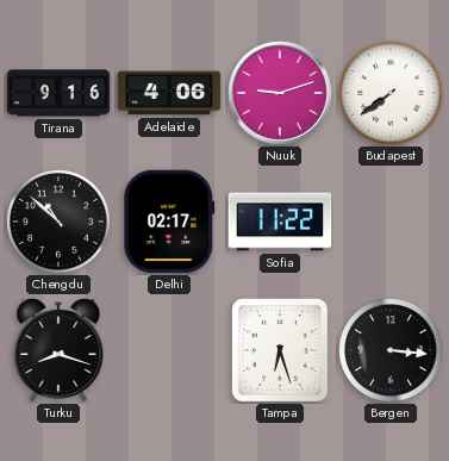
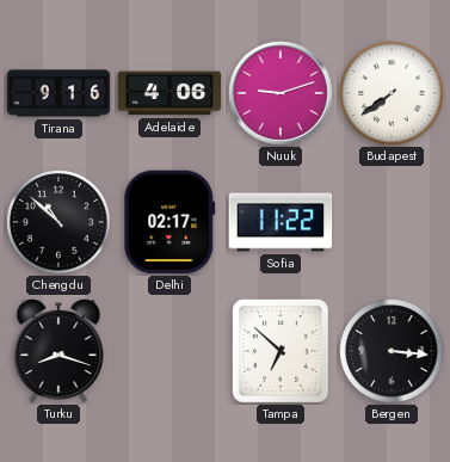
Tampa: 6:27 -> 6:52 (281, 351)
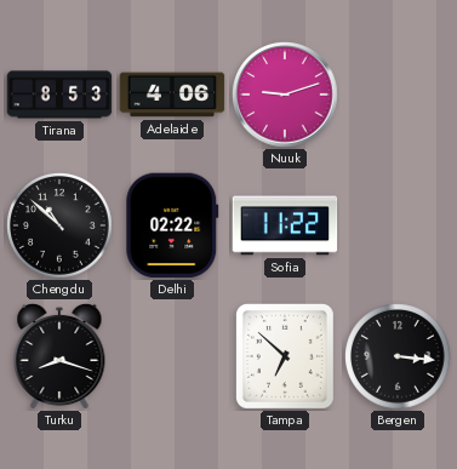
Tirana: 9:16 -> 8:53 (59, 95)
Budapest: 7:39 -> none (392, 93)
Delhi: 02:17 -> 02:22 (172, 225)
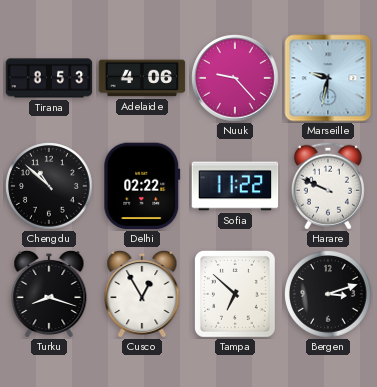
Nuuk: 9:12 -> 9:23 (235, 78)
Marseille: none -> 9:32 (328, 78)
Harare: none -> 9:49 (328, 186)
Cusco: none -> 12:55 (142, 293)
Bergen: 3:16 -> 3:12 (328, 294)
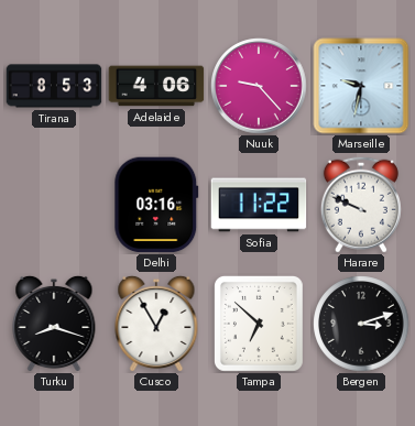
Chengdu: 10:52 -> none (49, 186)
Delhi: 02:22 -> 03:16 (156, 205)
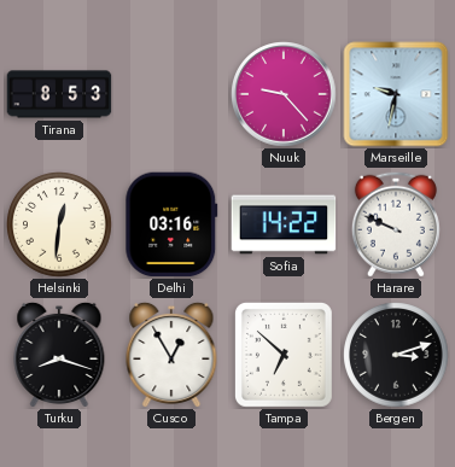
Adelaide: 4:06 -> none (156, 86)
Helsinki: none -> 12:31 (59, 224)
Sofia: 11:22 -> 14:22 (284, 224)
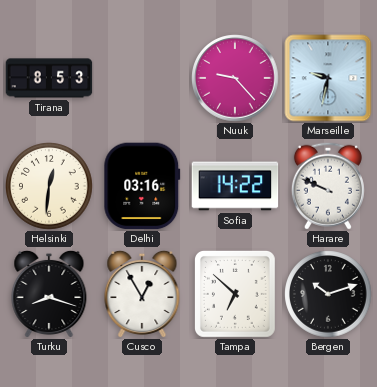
Bergen: 3:12 -> 10:12 (328, 294)
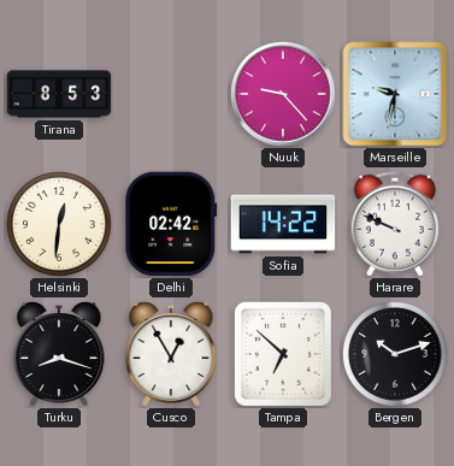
Delhi: 03:16 -> 02:42 (171, 224)
